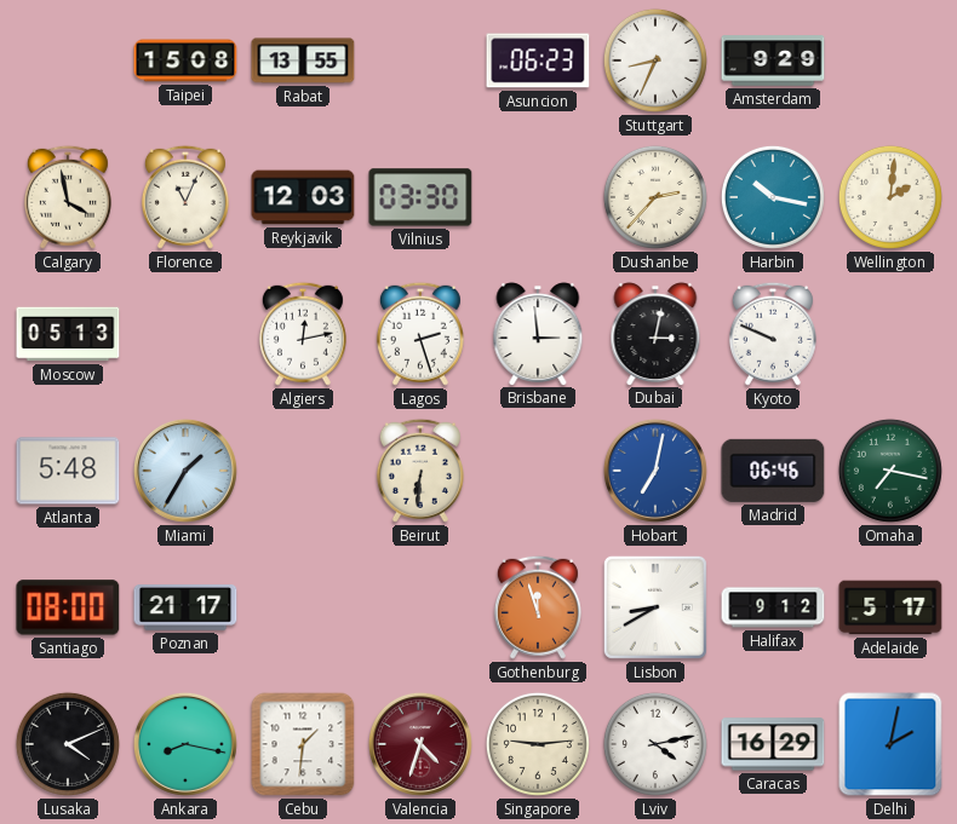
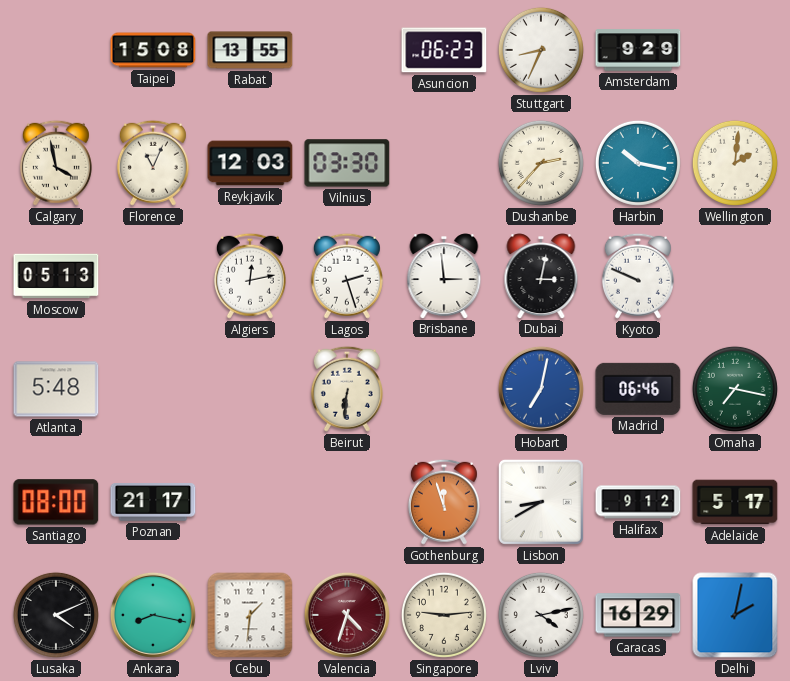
Miami: 1:35 -> none (185, 471)
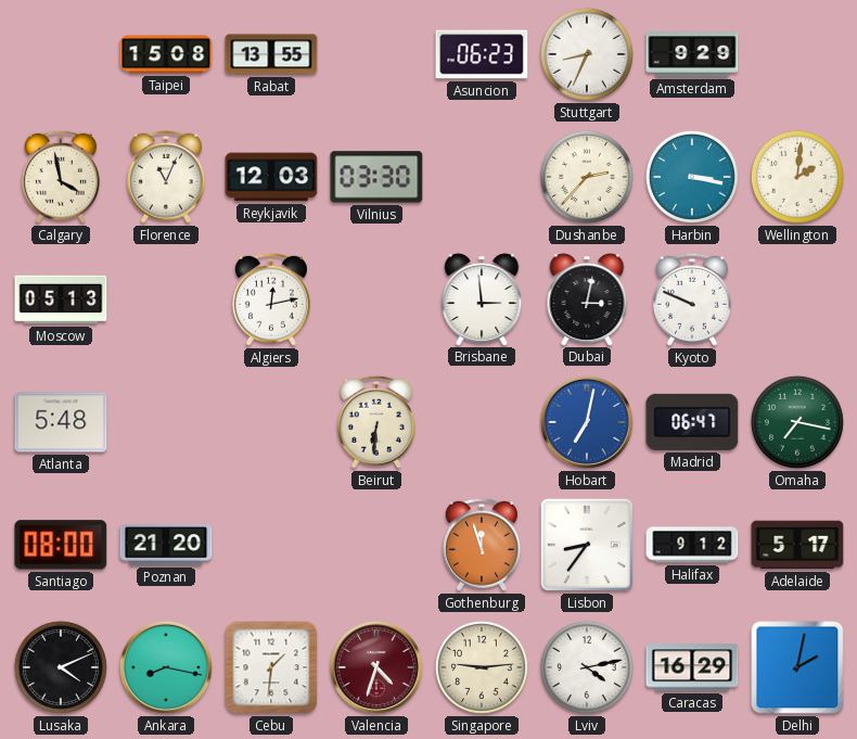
Harbin: 10:17 -> 3:17 (692, 177)
Lagos: 2:27 -> none (347, 276)
Madrid: 06:46 -> 06:47 (692, 422)
Poznan: 21:17 -> 21:20 (166, 545)
Lisbon: 8:40 -> 8:36 (587, 545)
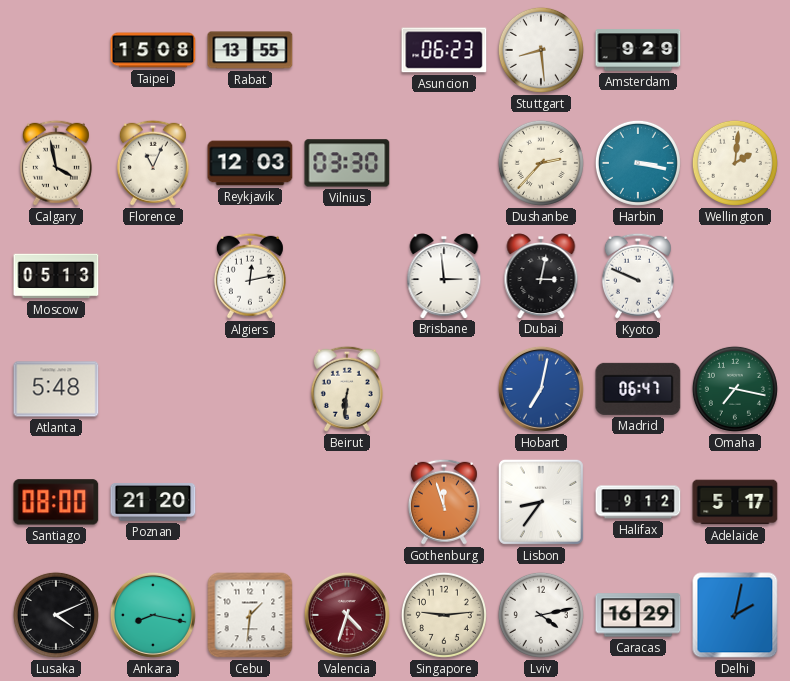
Stuttgart: 8:34 -> 8:29 (541, 50)
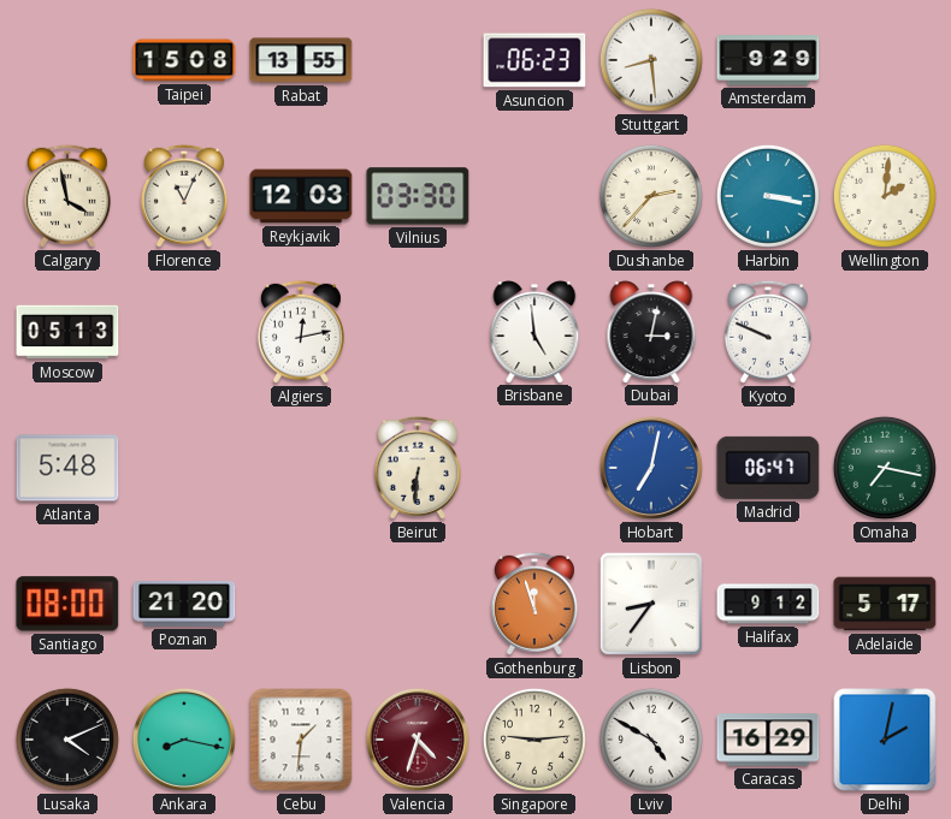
Brisbane: 2:59 -> 4:59 (534, 332)
Lviv: 4:13 -> 4:50 (651, 740)
